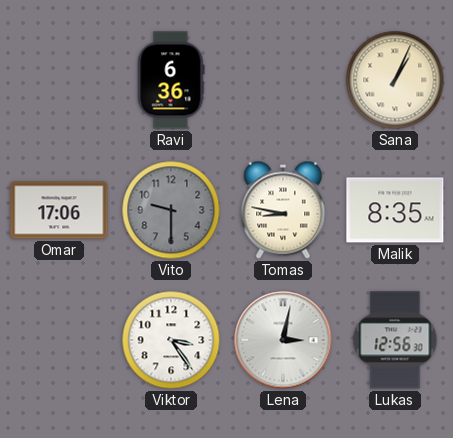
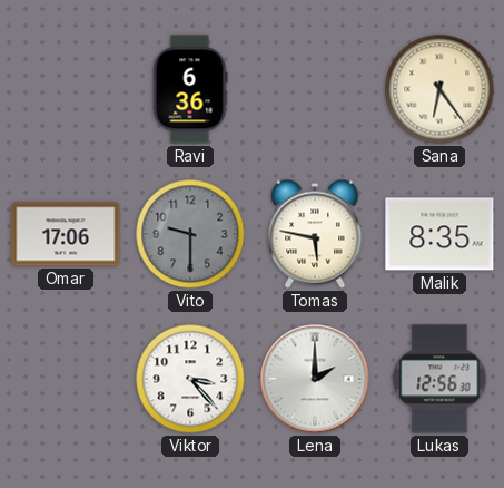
Sana: 1:04 -> 6:24 (439, 89)
Tomas: 8:47 -> 5:47 (315, 234)
Viktor: 3:24 -> 3:23 (190, 379)
Lena: 3:02 -> 2:00 (315, 379)
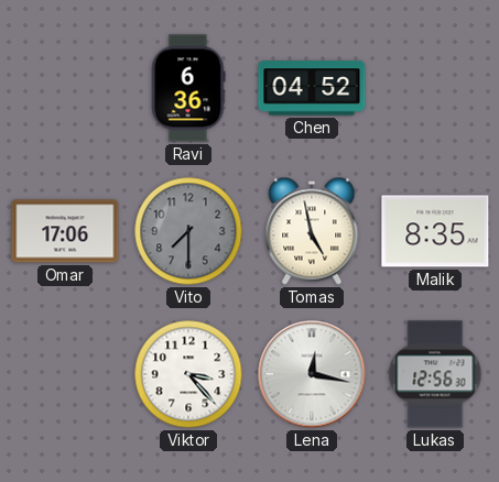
Chen: none -> 04:52 (312, 88)
Sana: 6:24 -> none (439, 89)
Vito: 9:30 -> 7:30 (188, 231)
Tomas: 5:47 -> 4:58 (312, 231)
Lena: 2:00 -> 12:17 (312, 374)
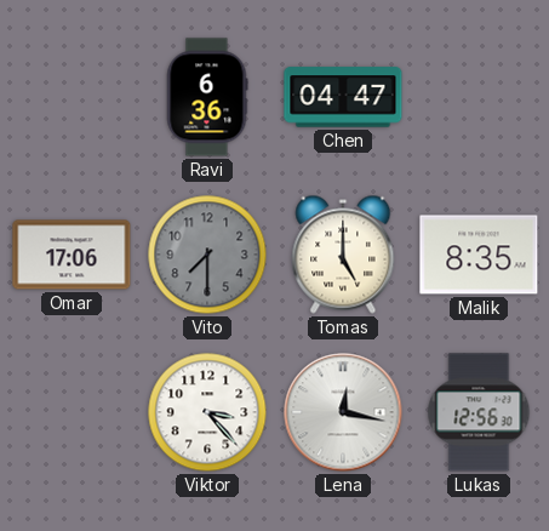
Chen: 04:52 -> 04:47 (343, 97)
Tomas: 4:58 -> 5:00 (343, 255)
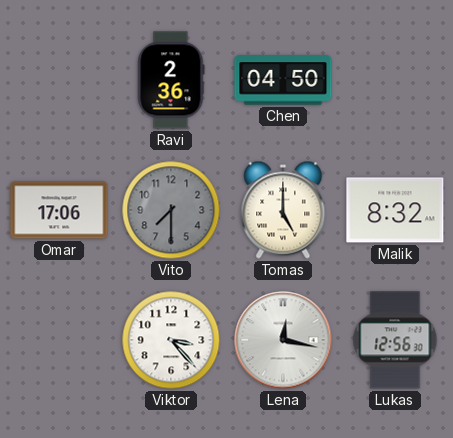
Ravi: 6:36 -> 2:36 (171, 80)
Chen: 04:47 -> 04:50 (283, 80)
Malik: 8:35 -> 8:32 (395, 210)
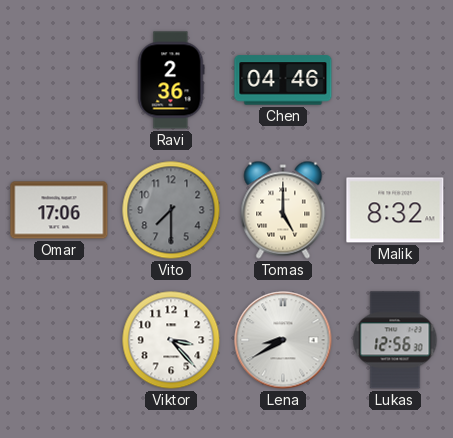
Chen: 04:50 -> 04:46 (283, 80)
Lena: 12:17 -> 8:40 (283, 340)
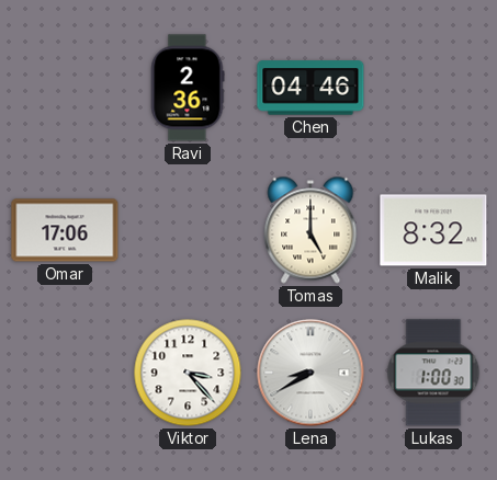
Vito: 7:30 -> none (171, 210)
Lukas: 12:56 -> 1:00 (433, 373)
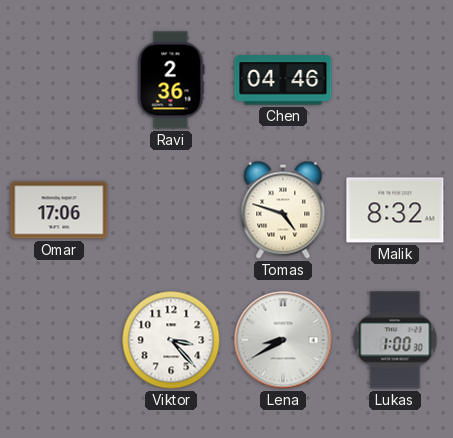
Tomas: 5:00 -> 4:48 (283, 210)
